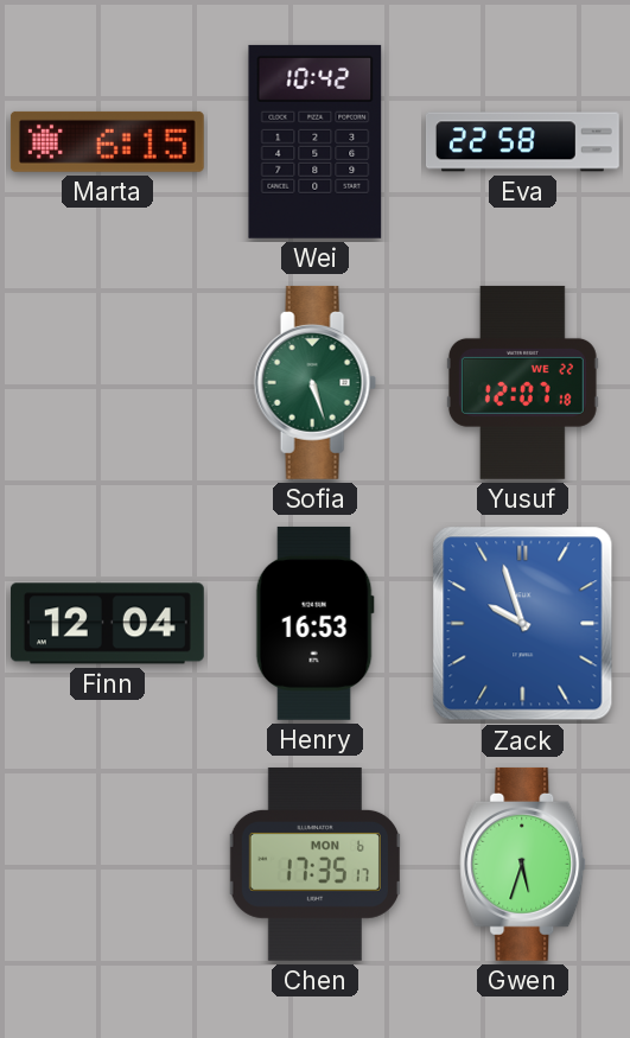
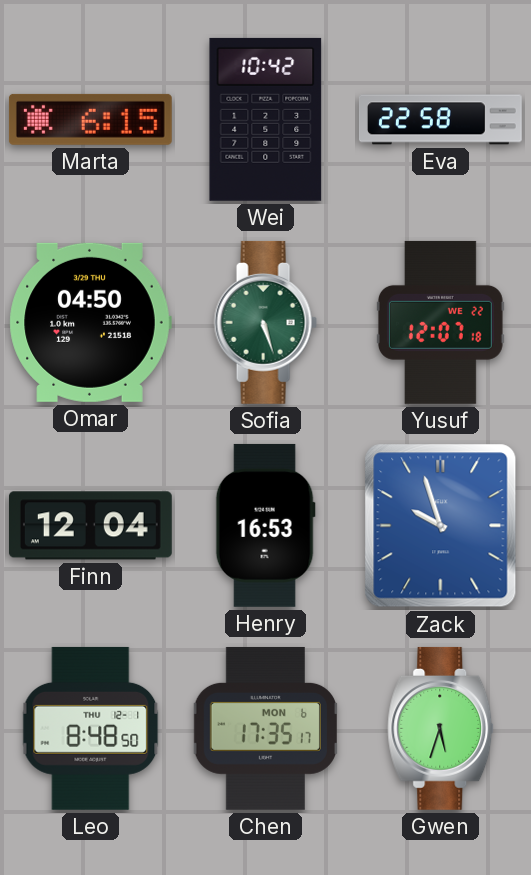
Omar: none -> 04:50 (90, 322)
Leo: none -> 8:48 (91, 728)
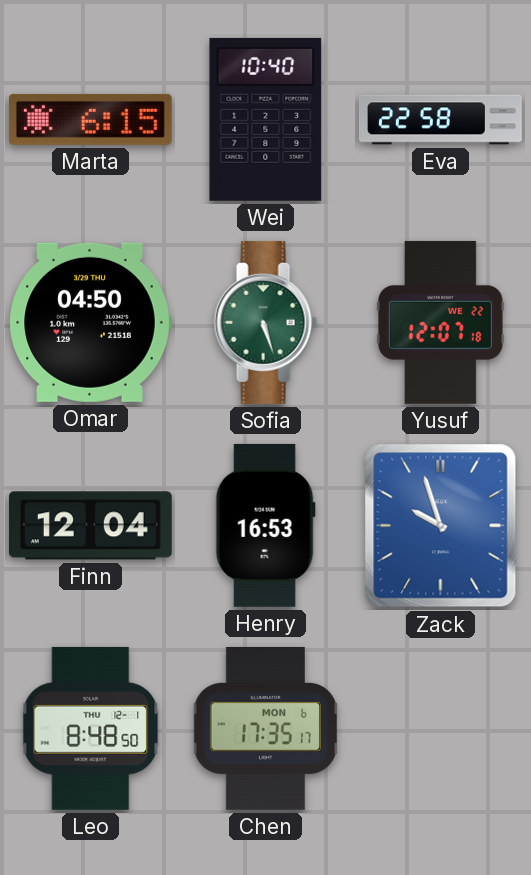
Wei: 10:42 -> 10:40 (266, 119)
Gwen: 5:33 -> none (441, 728)
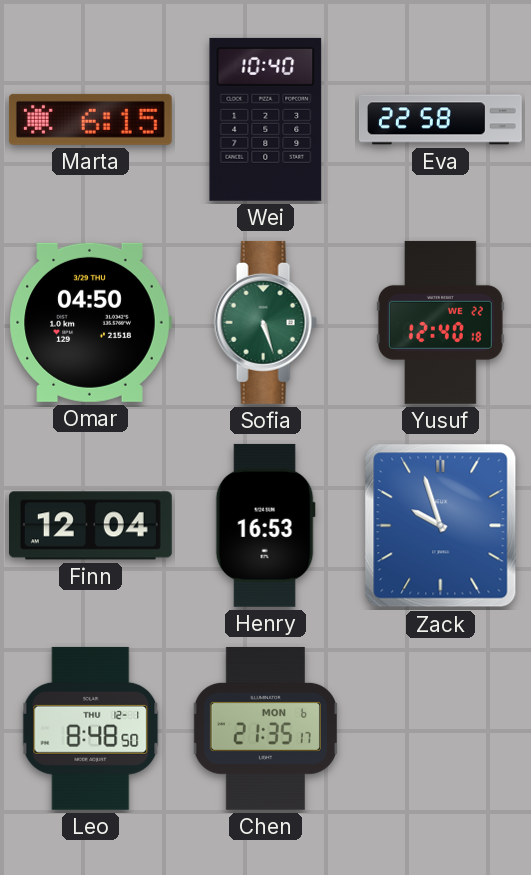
Yusuf: 12:07 -> 12:40 (440, 322)
Chen: 17:35 -> 21:35 (265, 728)
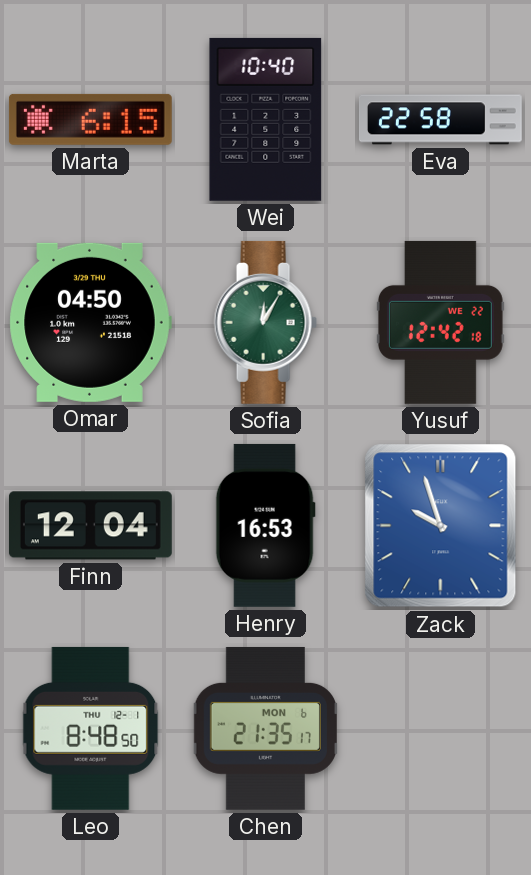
Sofia: 5:27 -> 12:05 (265, 322)
Yusuf: 12:40 -> 12:42 (440, 322)
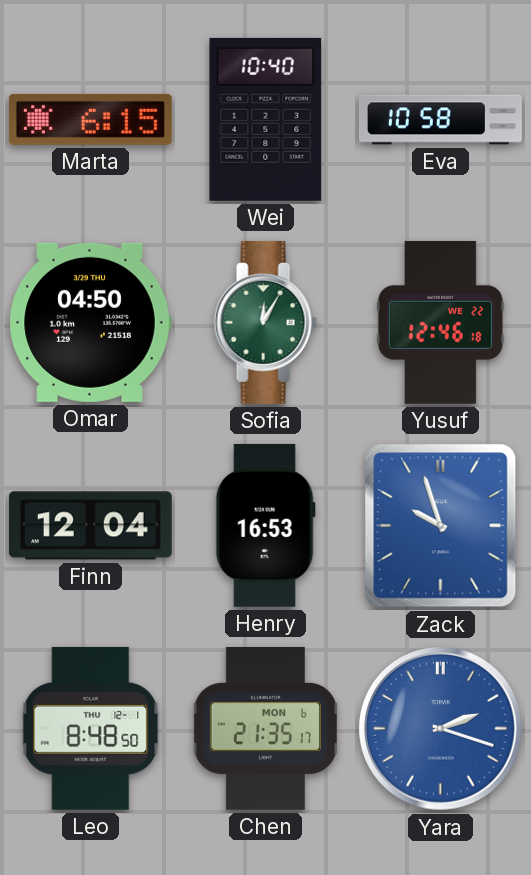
Eva: 22:58 -> 10:58 (440, 120)
Yusuf: 12:42 -> 12:46 (440, 322)
Yara: none -> 2:18 (441, 729)
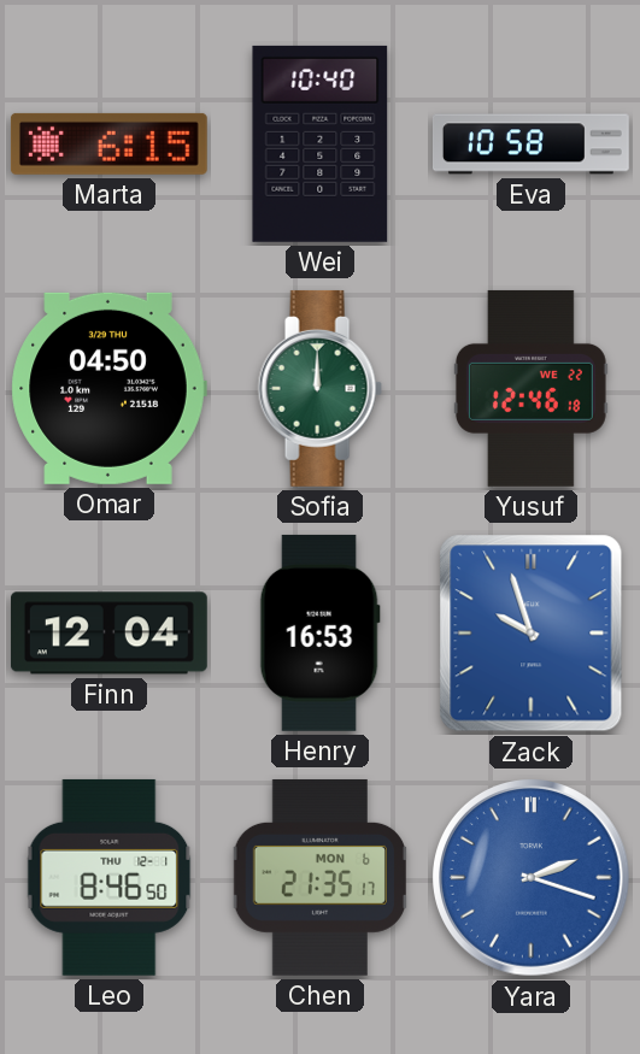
Sofia: 12:05 -> 12:00 (319, 388)
Leo: 8:48 -> 8:46 (110, 877)
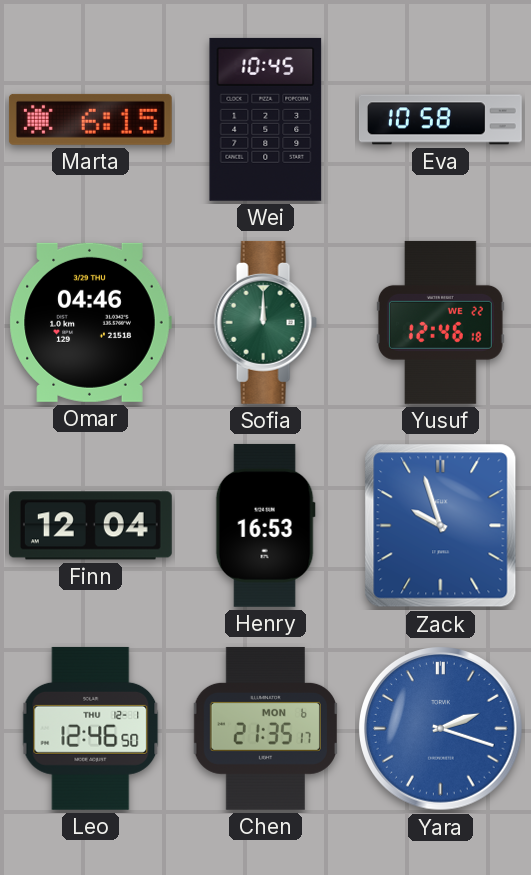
Wei: 10:40 -> 10:45 (266, 119)
Omar: 04:50 -> 04:46 (90, 322)
Leo: 8:46 -> 12:46 (91, 728)
